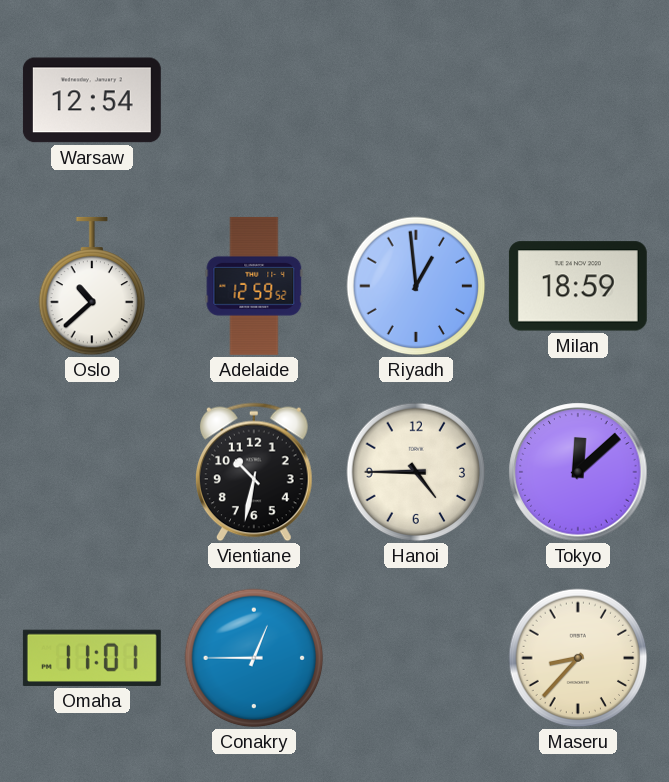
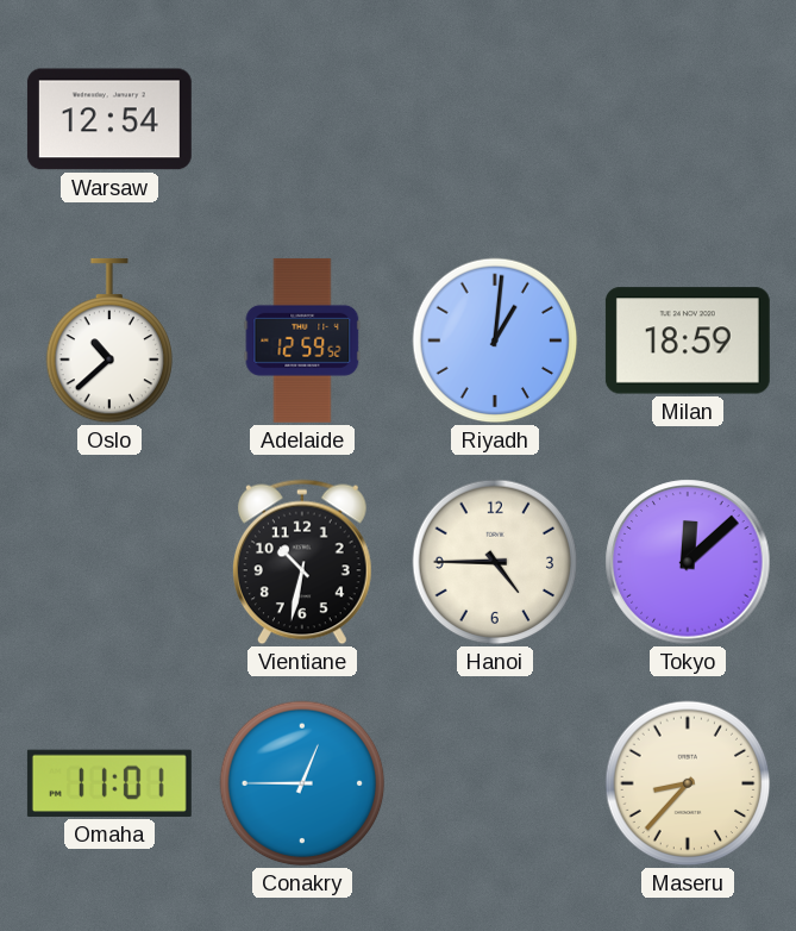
Riyadh: 12:59 -> 1:01 (495, 340)
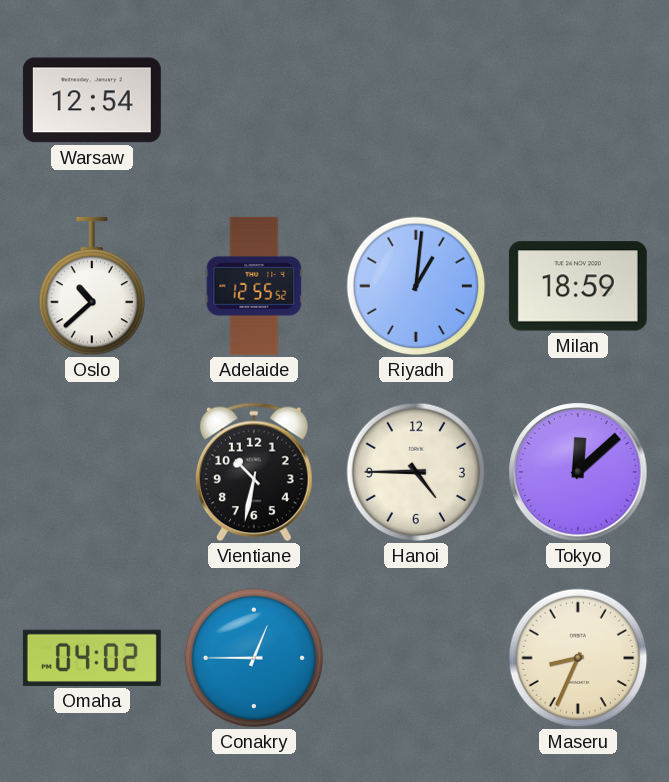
Adelaide: 12:59 -> 12:55 (254, 286)
Omaha: 11:01 -> 04:02 (92, 658)
Maseru: 8:37 -> 8:34 (578, 658)
